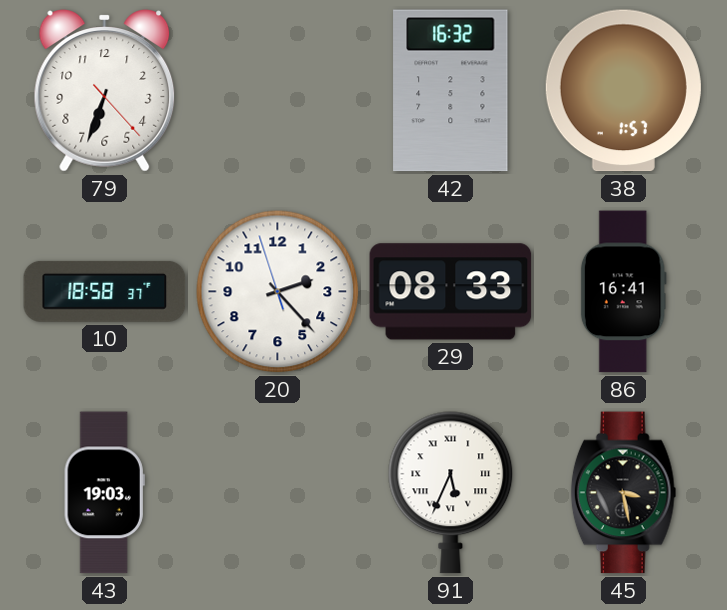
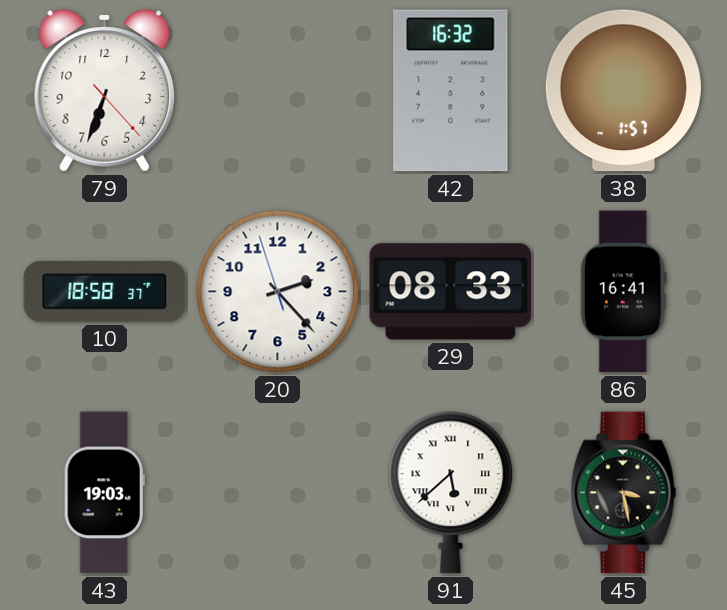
91: 5:34 -> 5:38 (451, 493)
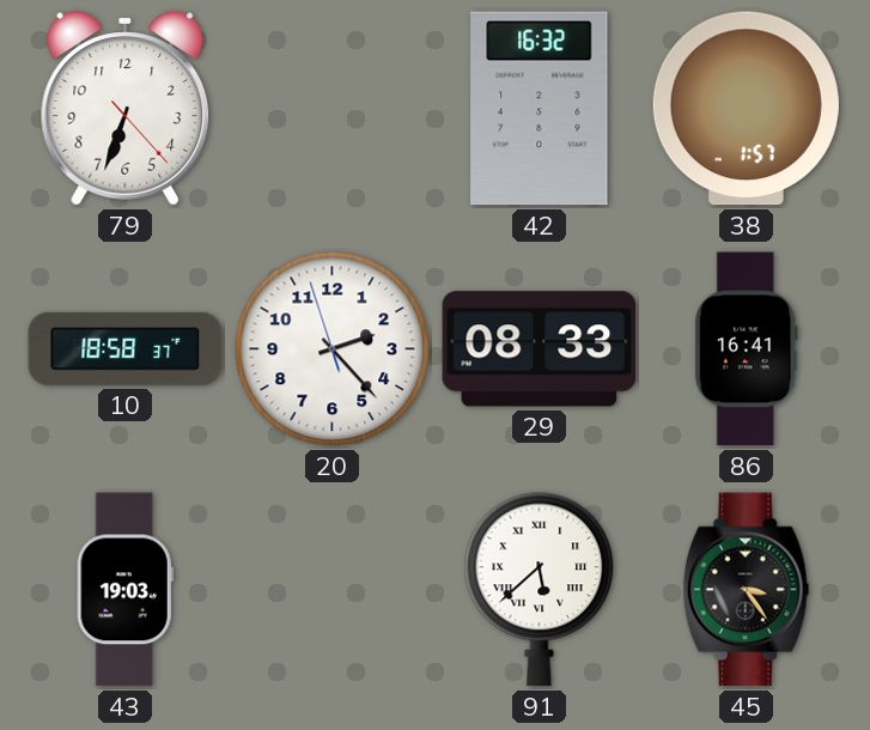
45: 3:28 -> 3:24 (747, 590)
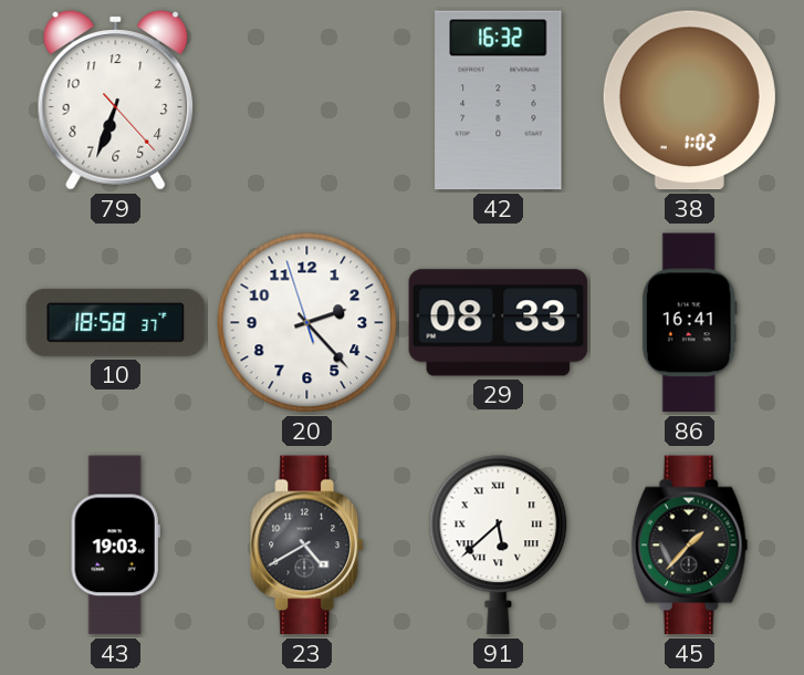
38: 1:57 -> 1:02 (689, 101)
23: none -> 4:40 (307, 546)
45: 3:24 -> 1:37 (690, 546)
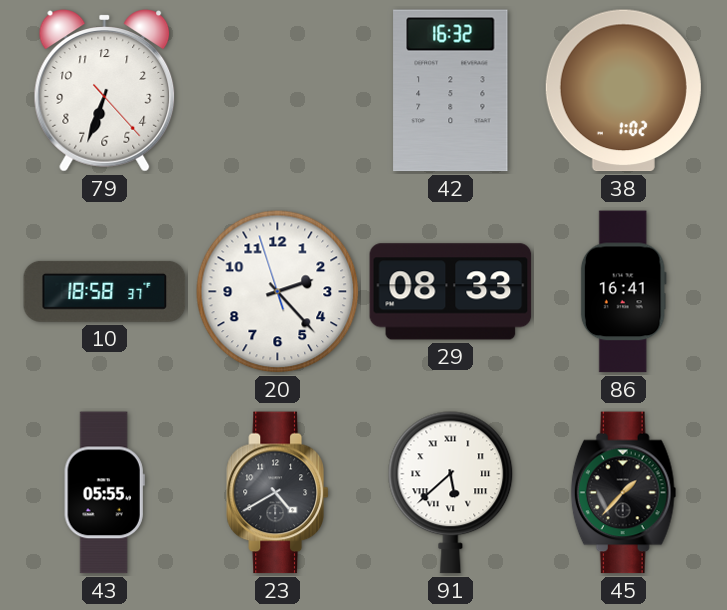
43: 19:03 -> 05:55 (104, 493)
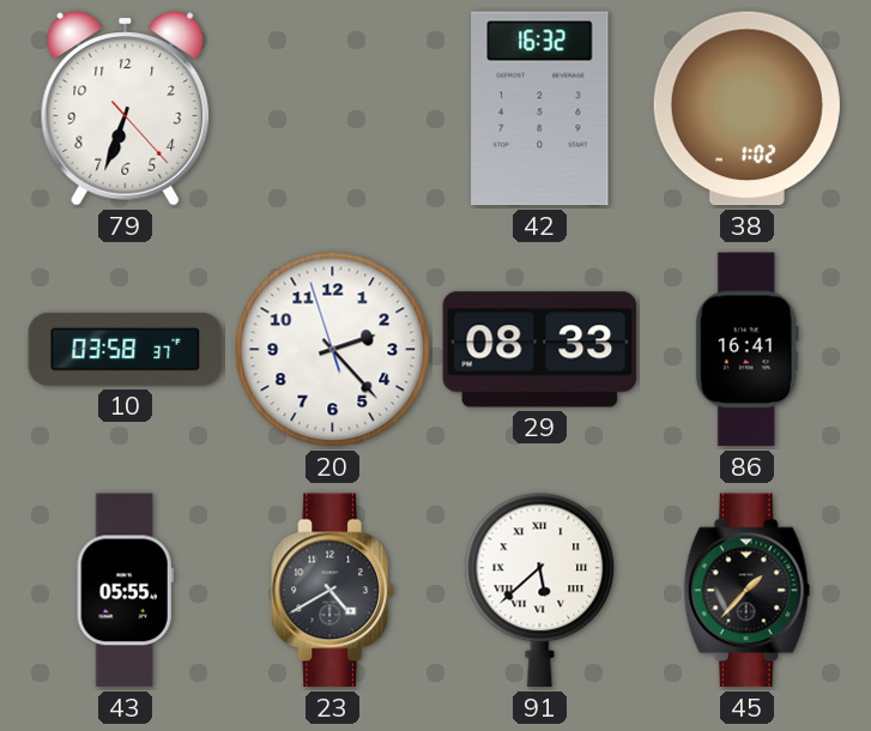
10: 18:58 -> 03:58 (126, 349)
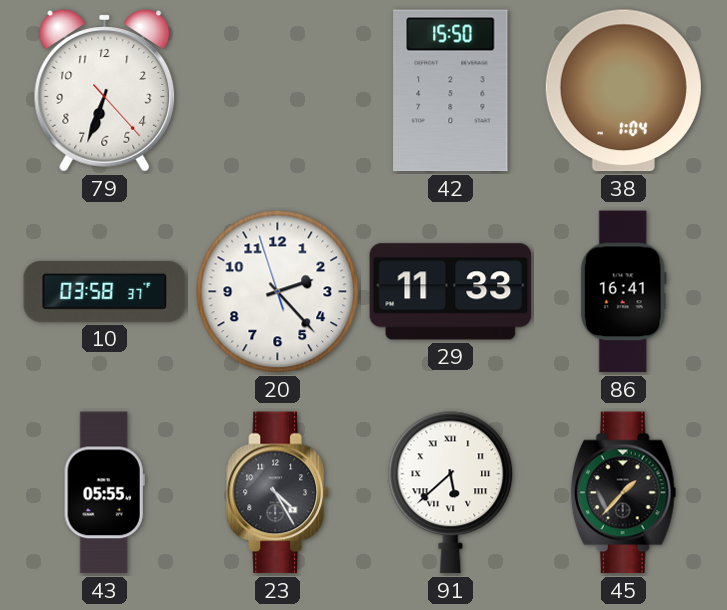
42: 16:32 -> 15:50 (451, 91)
38: 1:02 -> 1:04 (623, 91)
29: 08:33 -> 11:33 (451, 292)
23: 4:40 -> 4:25 (278, 493)
